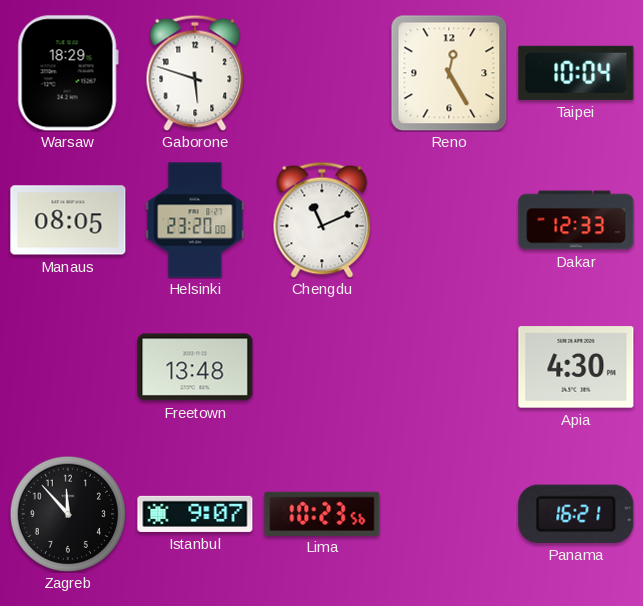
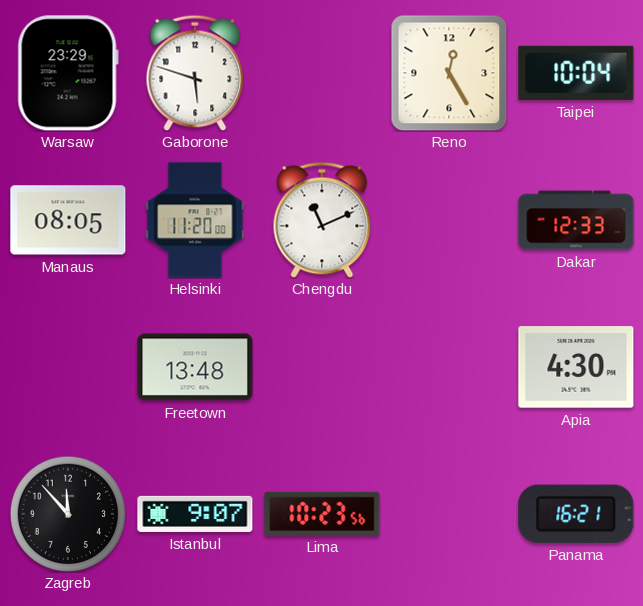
Warsaw: 18:29 -> 23:29 (68, 73)
Helsinki: 23:20 -> 11:20 (195, 220)
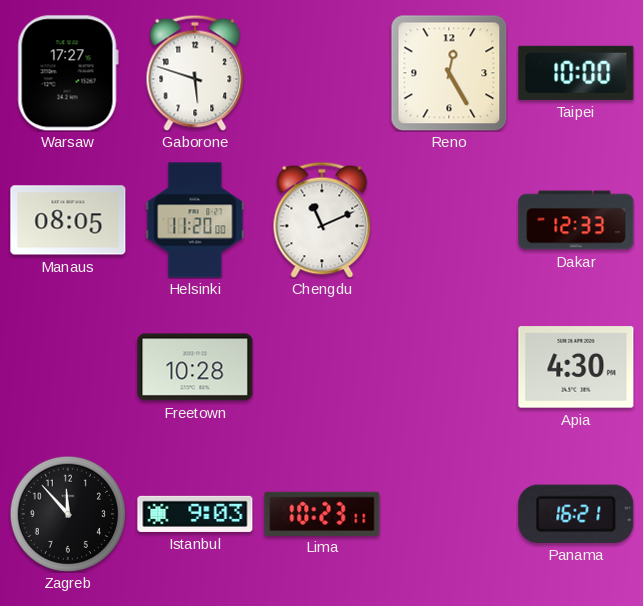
Warsaw: 23:29 -> 17:27 (68, 73)
Taipei: 10:04 -> 10:00 (576, 73)
Freetown: 13:48 -> 10:28 (195, 367)
Istanbul: 9:07 -> 9:03 (195, 514)
Lima: 10:23:56 -> 10:23:11 (322, 513)
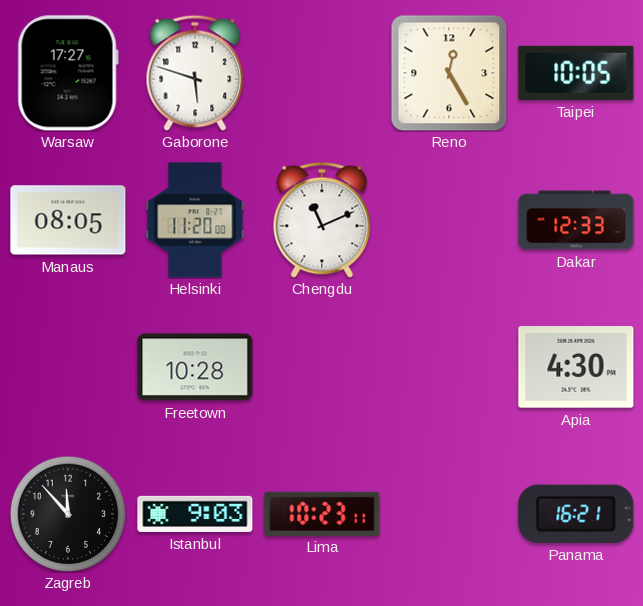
Taipei: 10:00 -> 10:05 (576, 73)
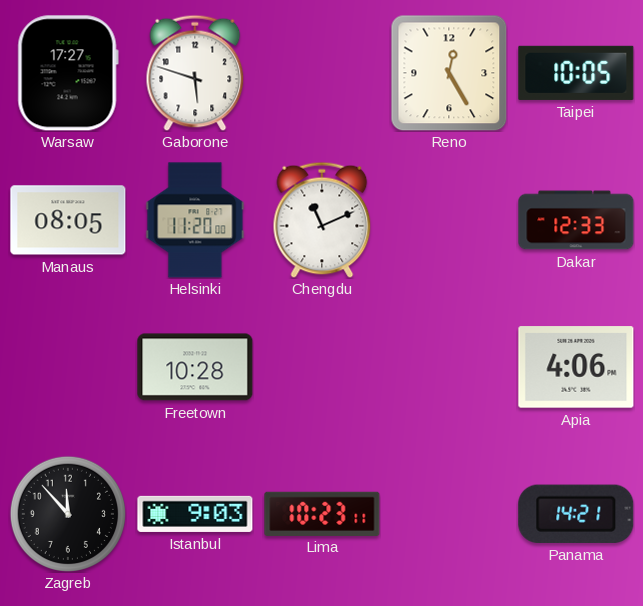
Apia: 4:30 -> 4:06 (576, 367)
Panama: 16:21 -> 14:21 (576, 514)
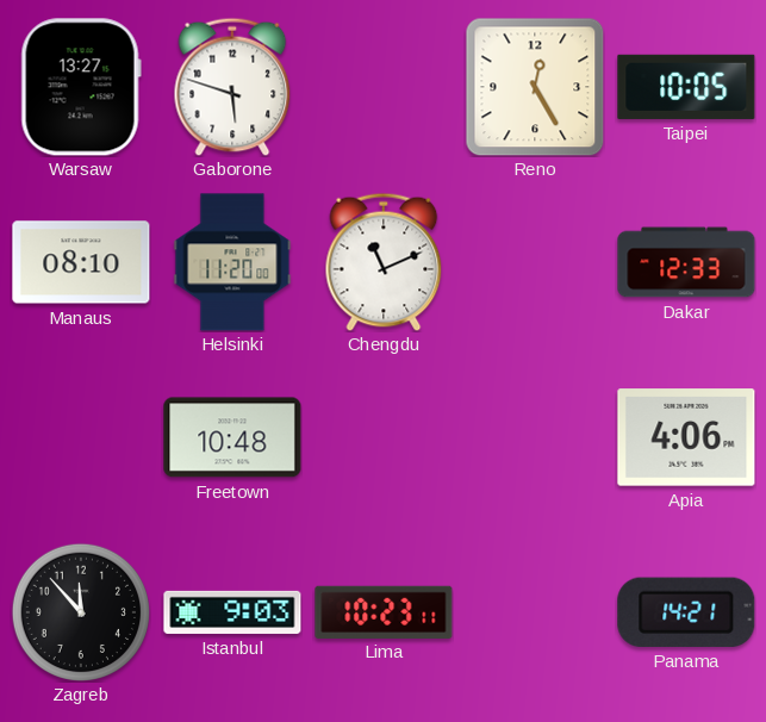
Warsaw: 17:27 -> 13:27 (81, 87)
Manaus: 08:05 -> 08:10 (81, 262)
Freetown: 10:28 -> 10:48 (232, 437)
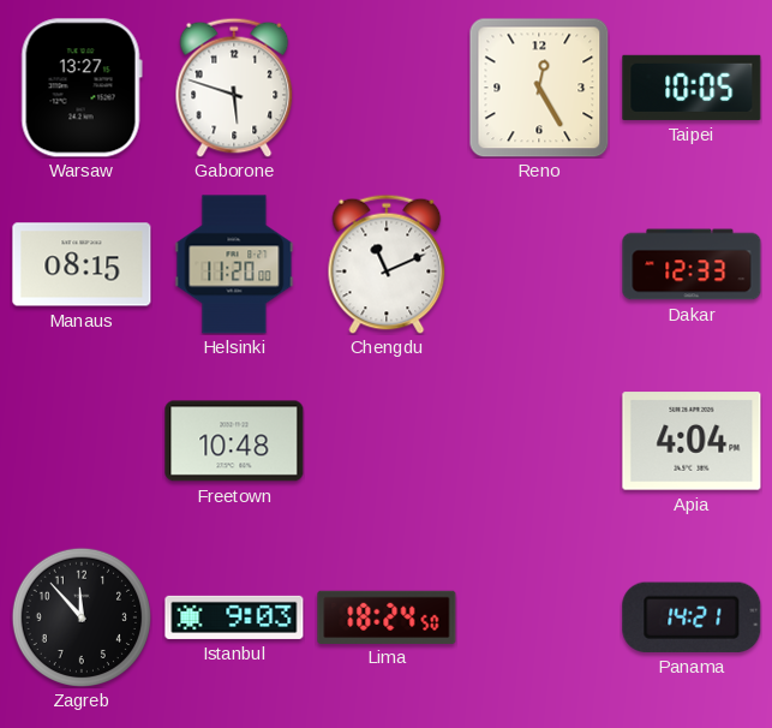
Manaus: 08:10 -> 08:15 (82, 264)
Apia: 4:06 -> 4:04 (692, 441)
Lima: 10:23 -> 18:24 (387, 616)
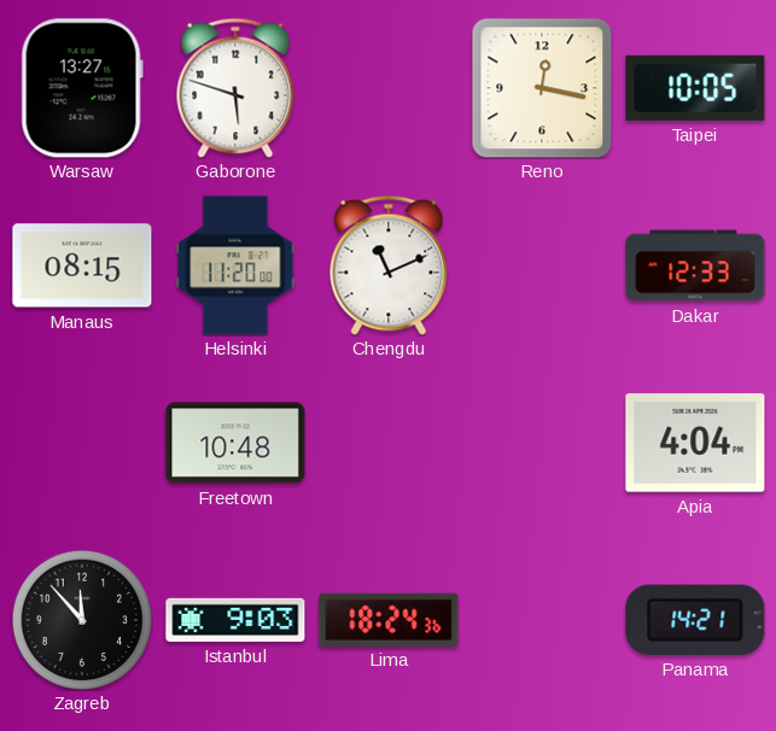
Reno: 12:25 -> 12:17 (542, 88)
Lima: 18:24:50 -> 18:24:36 (389, 619)
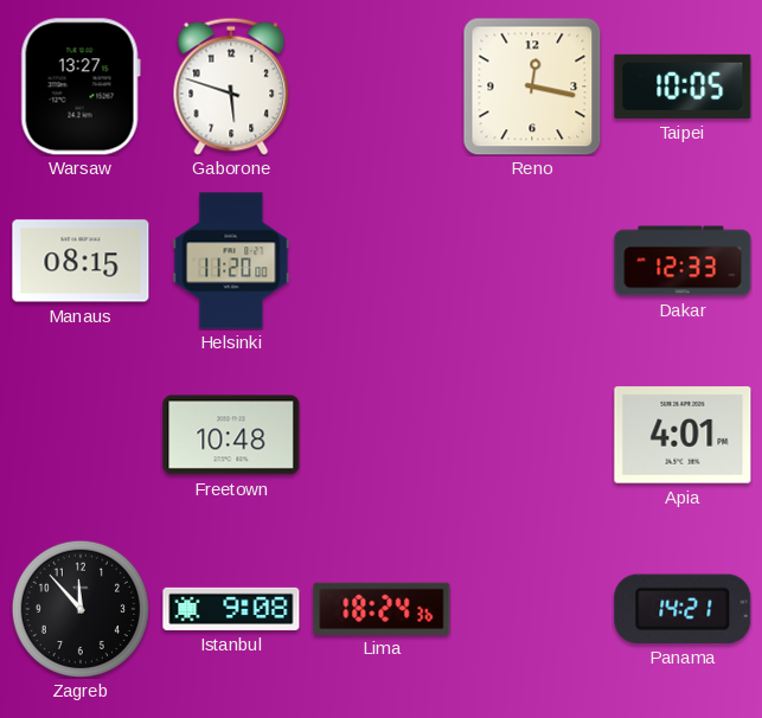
Chengdu: 11:11 -> none (389, 265)
Apia: 4:04 -> 4:01 (683, 435)
Istanbul: 9:03 -> 9:08 (231, 609)
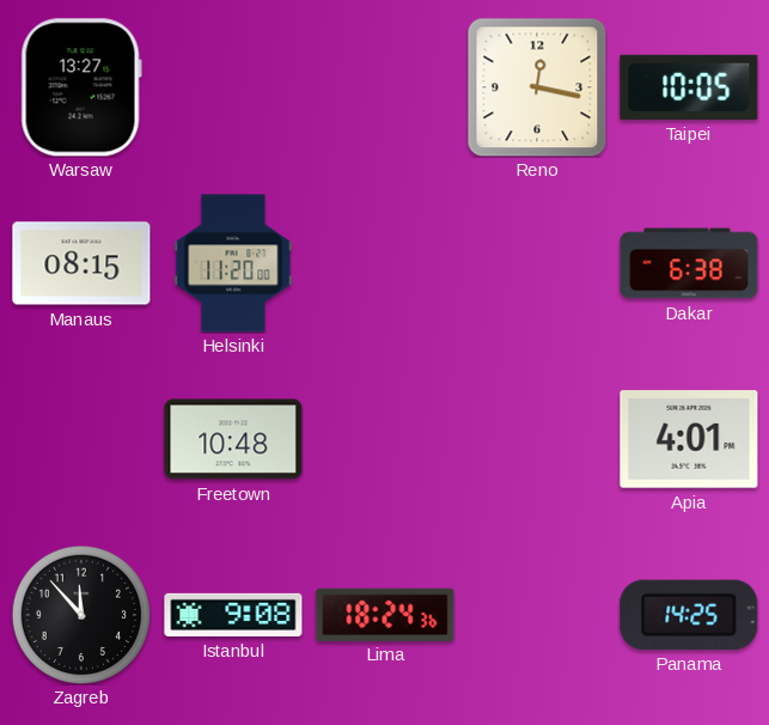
Gaborone: 5:48 -> none (231, 86)
Dakar: 12:33 -> 6:38 (689, 263)
Panama: 14:21 -> 14:25 (689, 615)
